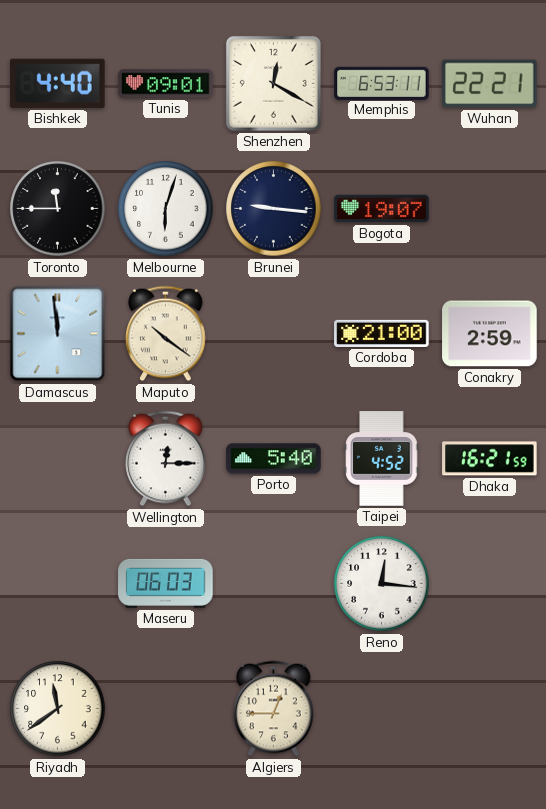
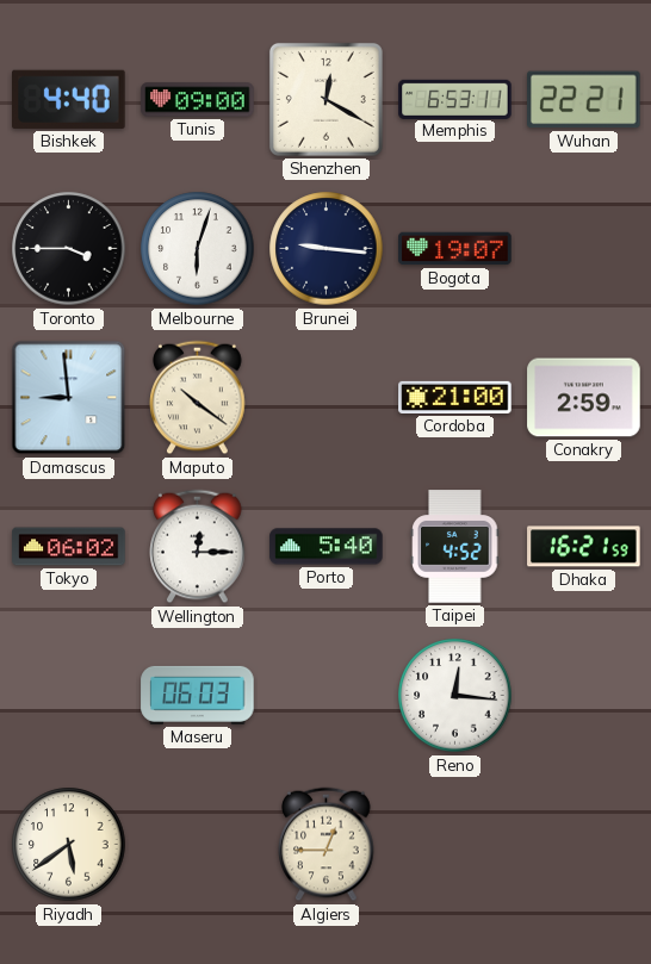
Tunis: 09:01 -> 09:00 (198, 100)
Toronto: 11:45 -> 3:45 (69, 249)
Damascus: 11:59 -> 8:59 (69, 398)
Tokyo: none -> 06:02 (69, 547)
Riyadh: 11:39 -> 5:39 (69, 845)
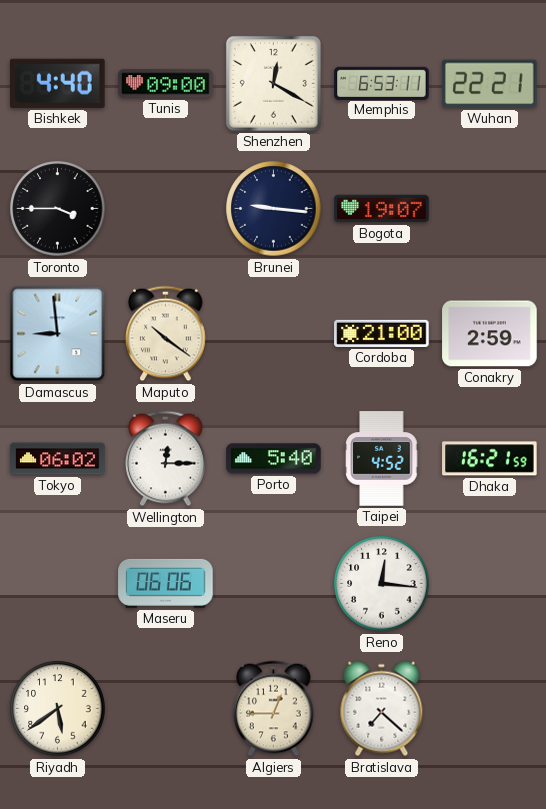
Melbourne: 6:03 -> none (198, 249)
Maseru: 06:03 -> 06:06 (166, 583)
Bratislava: none -> 7:22 (382, 709)
